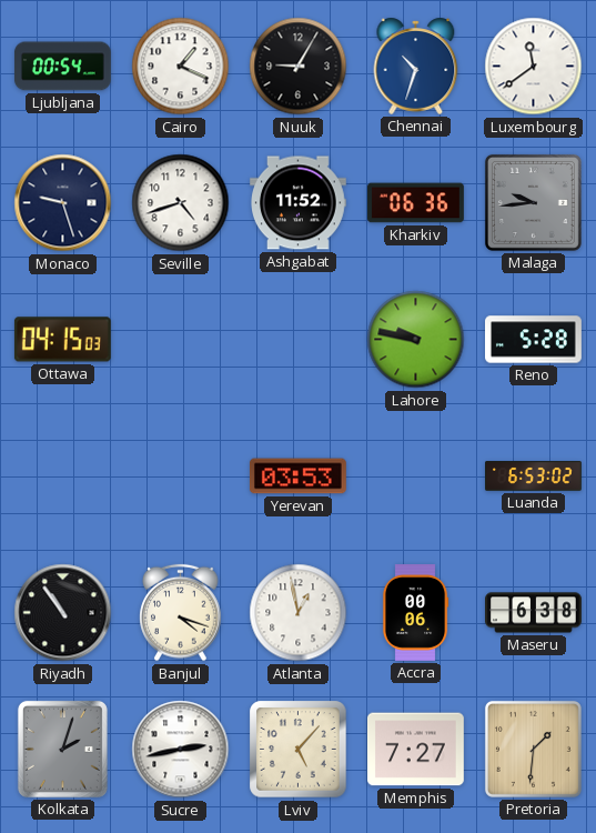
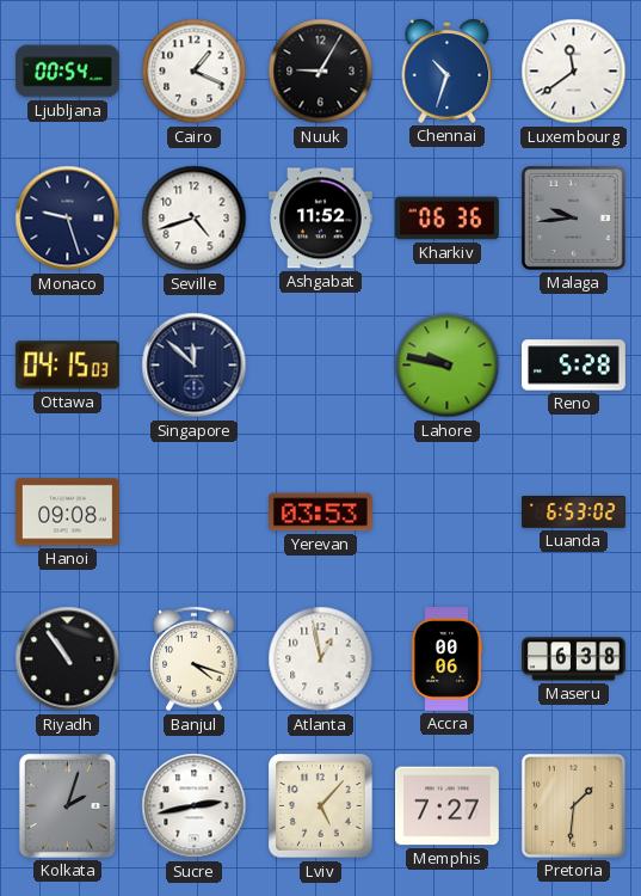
Singapore: none -> 11:52 (195, 366)
Hanoi: none -> 09:08 (68, 513)
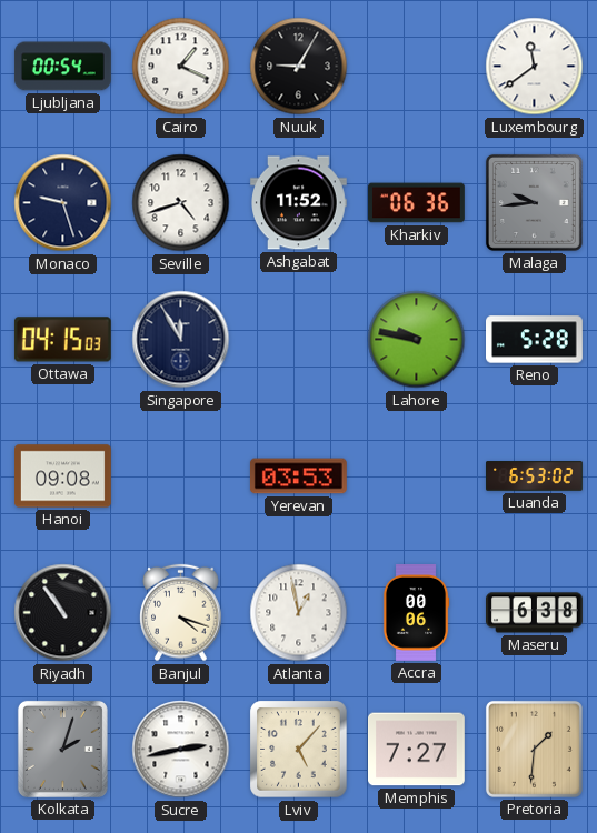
Chennai: 10:33 -> none (448, 70)
Singapore: 11:52 -> 11:55 (181, 340)
